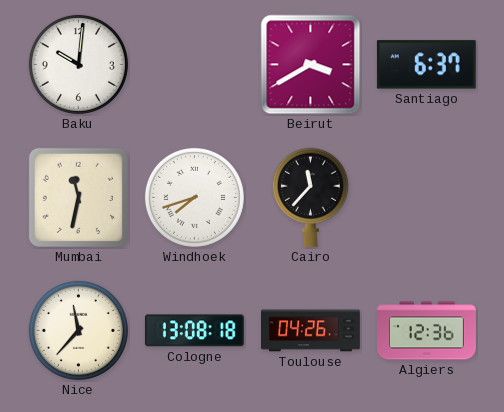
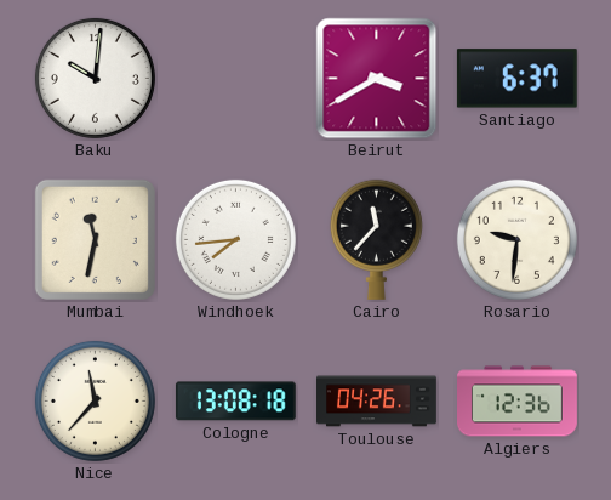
Windhoek: 7:42 -> 7:44 (235, 239)
Rosario: none -> 9:31 (516, 239)
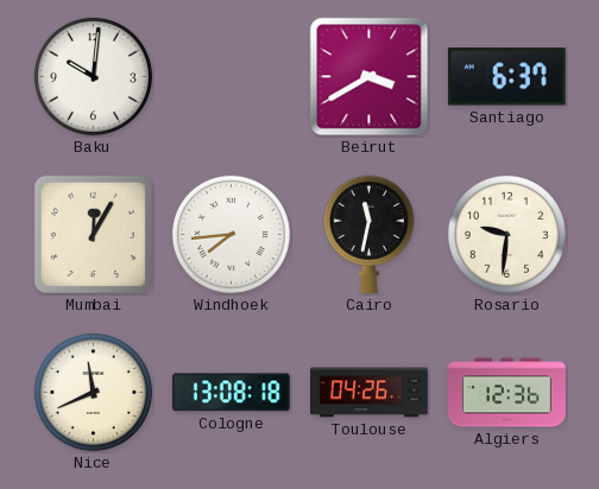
Mumbai: 11:32 -> 12:05 (93, 234)
Cairo: 11:37 -> 11:32 (368, 234)
Nice: 11:37 -> 11:41 (93, 392)
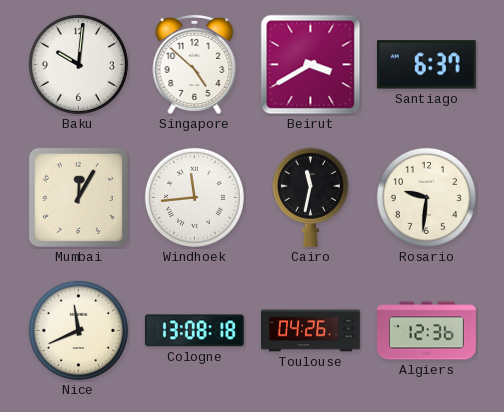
Singapore: none -> 4:52 (195, 64)
Windhoek: 7:44 -> 11:44 (194, 197)
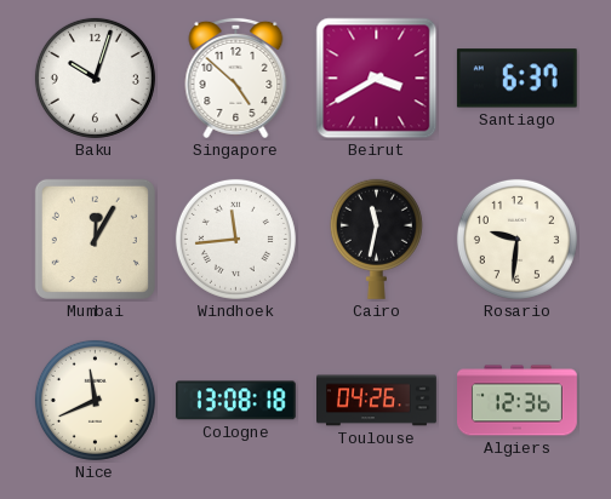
Baku: 10:01 -> 10:03 (95, 78)
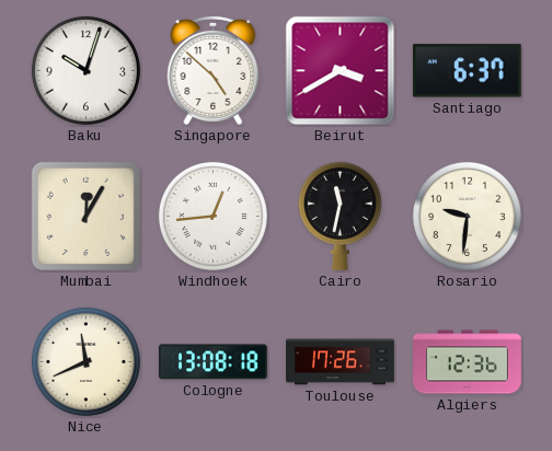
Windhoek: 11:44 -> 12:44 (212, 216)
Toulouse: 04:26 -> 17:26 (341, 362)
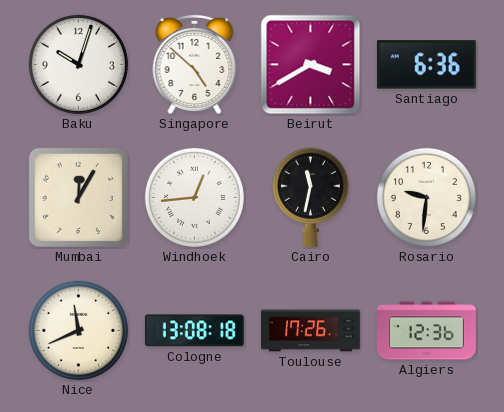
Santiago: 6:37 -> 6:36 (426, 65)
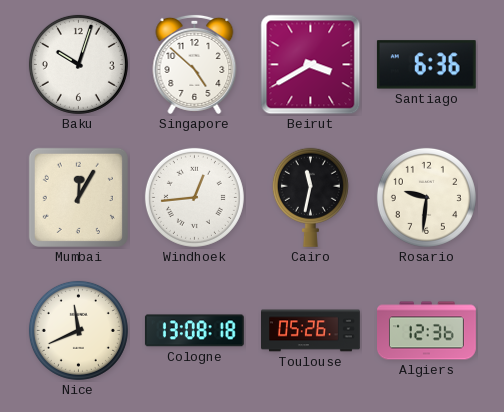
Toulouse: 17:26 -> 05:26 (311, 331)
